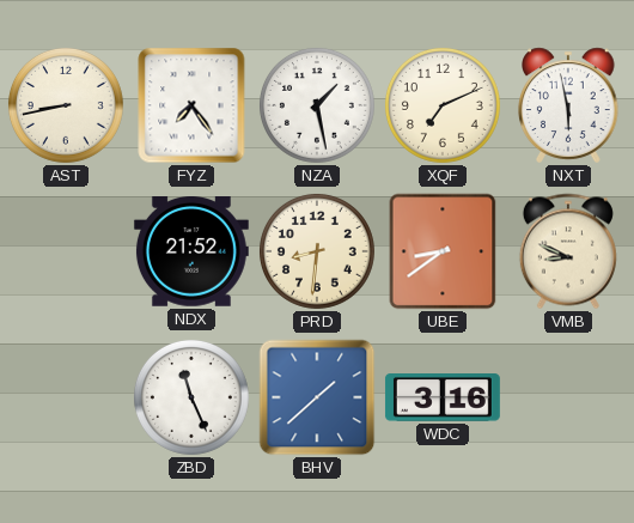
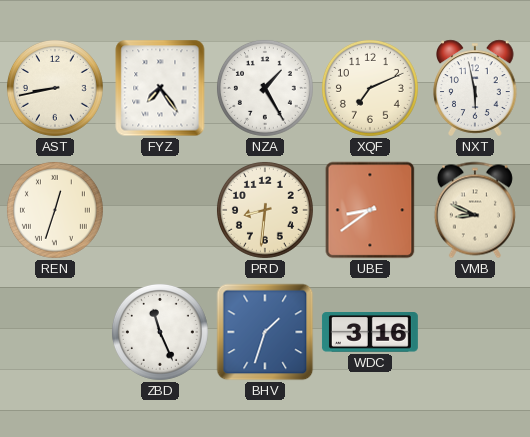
NZA: 1:28 -> 1:25 (265, 88)
REN: none -> 12:33 (55, 210)
NDX: 21:52 -> none (191, 253)
BHV: 1:38 -> 1:33 (265, 332)
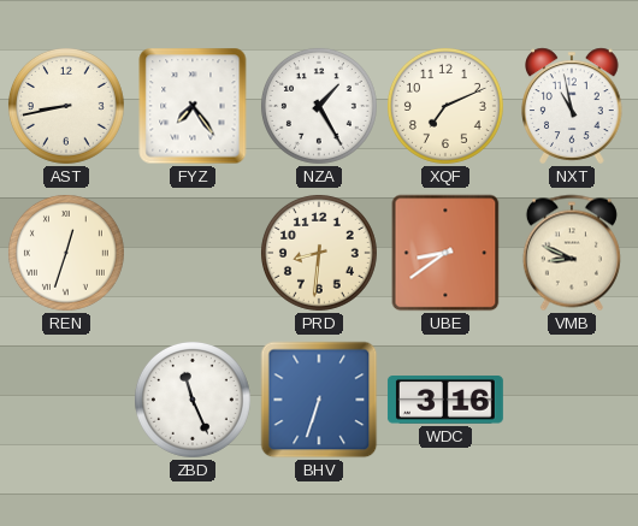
NXT: 5:58 -> 10:58 (572, 106)
BHV: 1:33 -> 6:33 (319, 400)
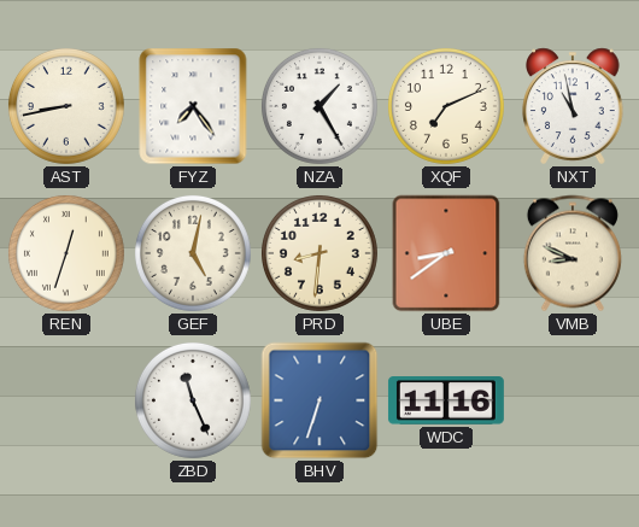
GEF: none -> 5:02 (193, 253)
WDC: 3:16 -> 11:16 (446, 402)
